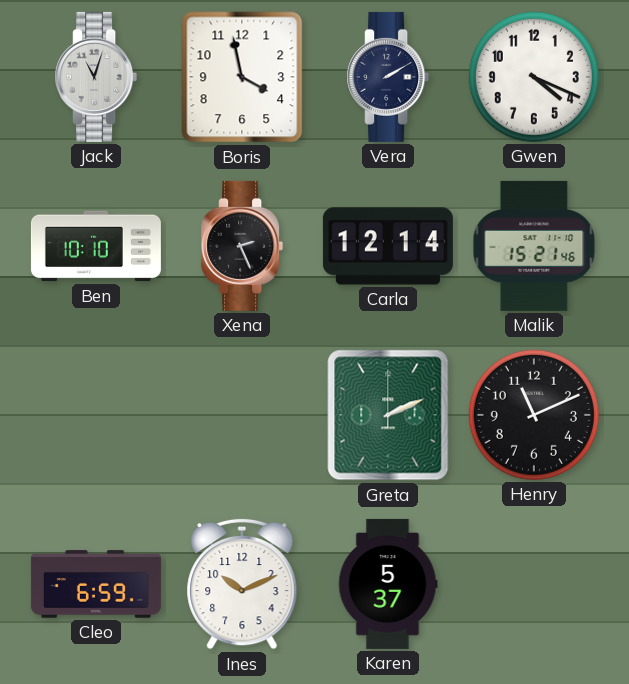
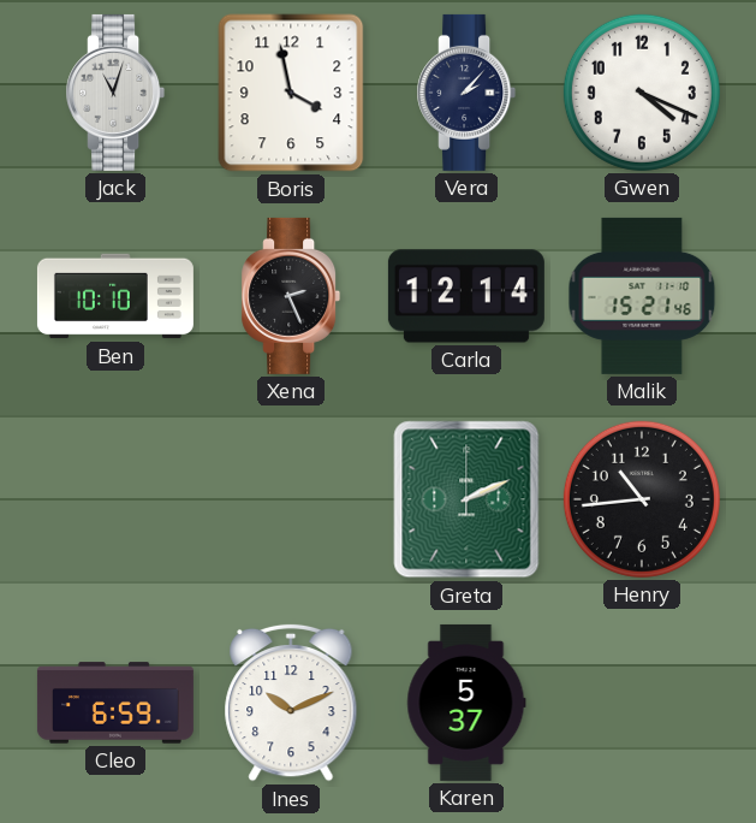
Vera: 2:10 -> 2:07 (466, 93)
Henry: 11:11 -> 10:44 (642, 499)
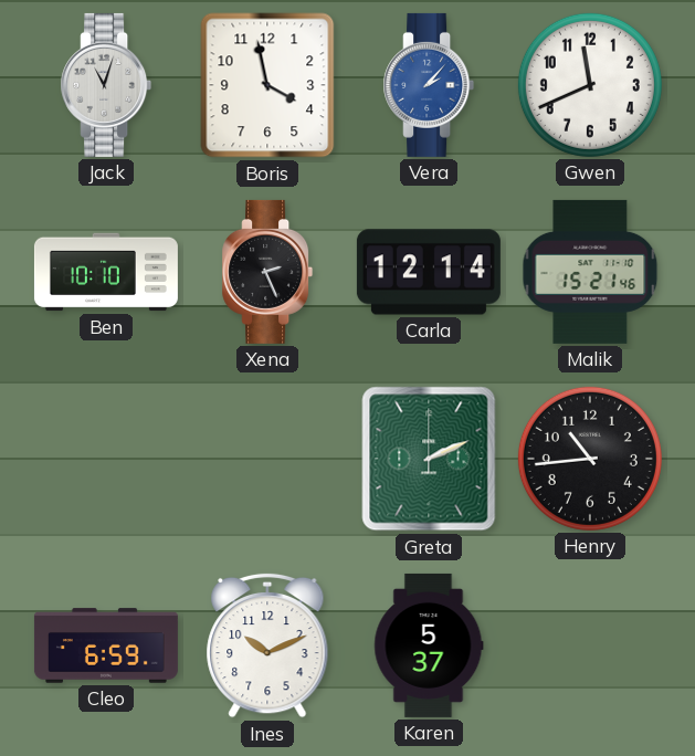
Vera dial: navy -> blue (429, 85)
Gwen: 4:19 -> 11:41 (590, 85)
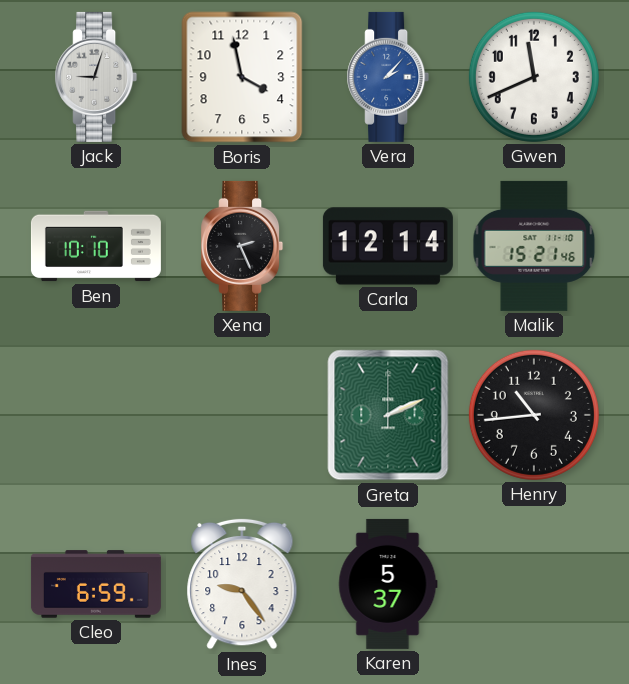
Jack: 11:03 -> 9:03 (96, 77)
Ines: 10:11 -> 9:24 (242, 584)
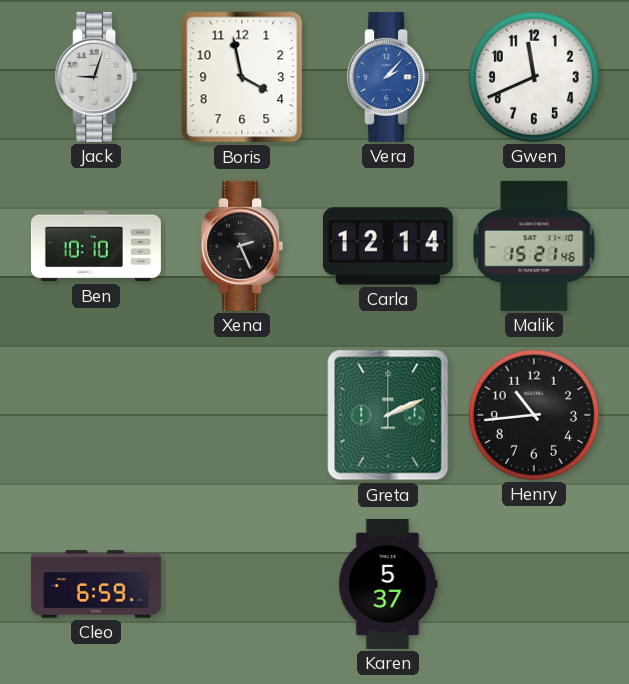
Ines: 9:24 -> none (242, 584)
